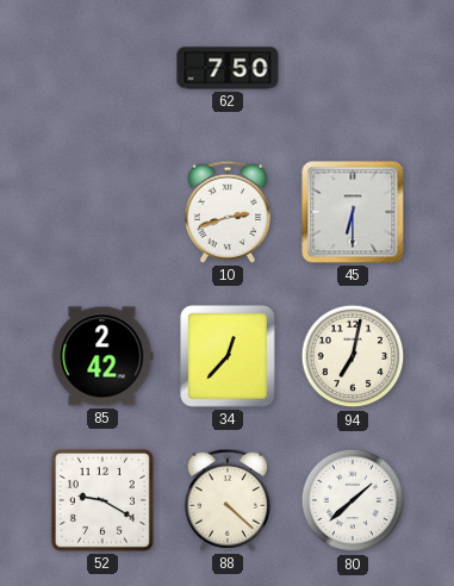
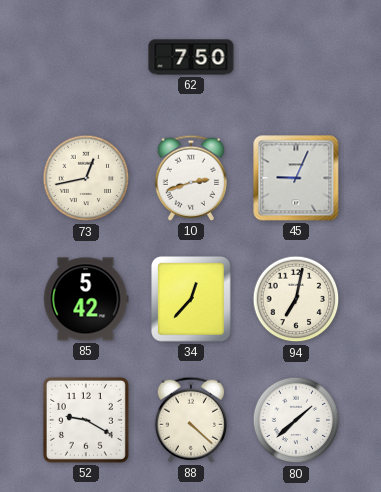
73: none -> 12:43 (86, 178)
45: 6:30 -> 9:04 (296, 178)
85: 2:42 -> 5:42 (86, 299)
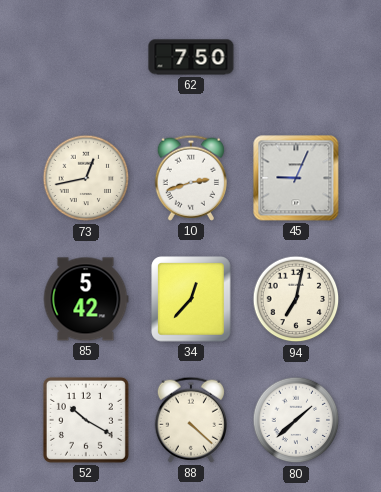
52: 9:20 -> 10:20 (86, 420)
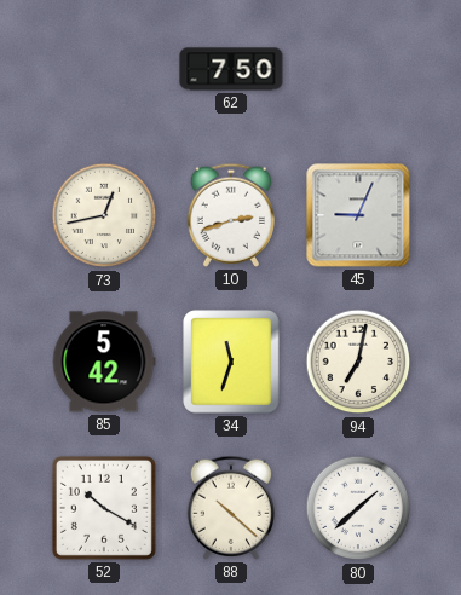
34: 12:37 -> 11:33 (231, 362)
88: 4:22 -> 10:22 (230, 508)
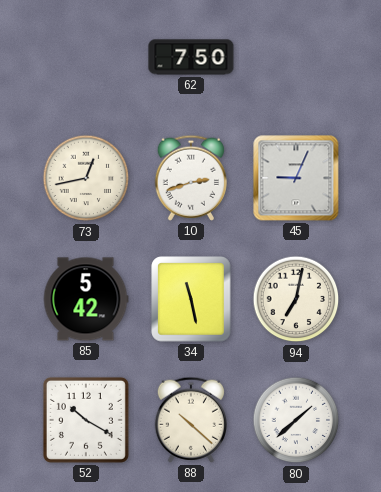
34: 11:33 -> 11:28 (191, 299)
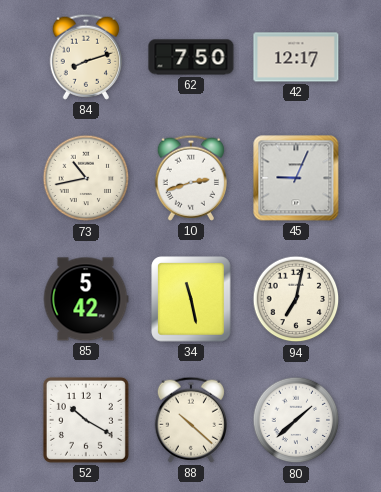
84: none -> 8:12 (85, 57)
42: none -> 12:17 (296, 57)
73: 12:43 -> 10:43 (86, 178)
